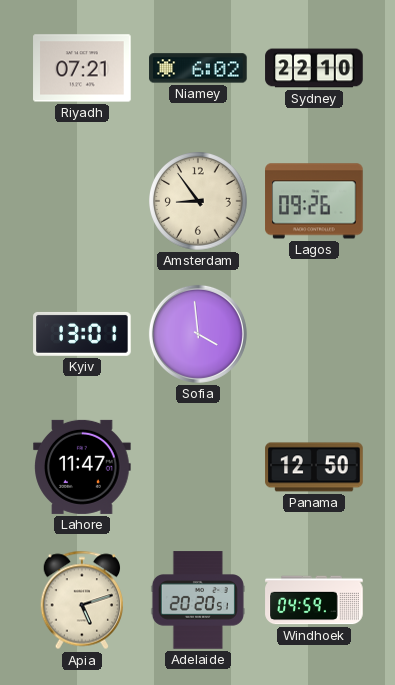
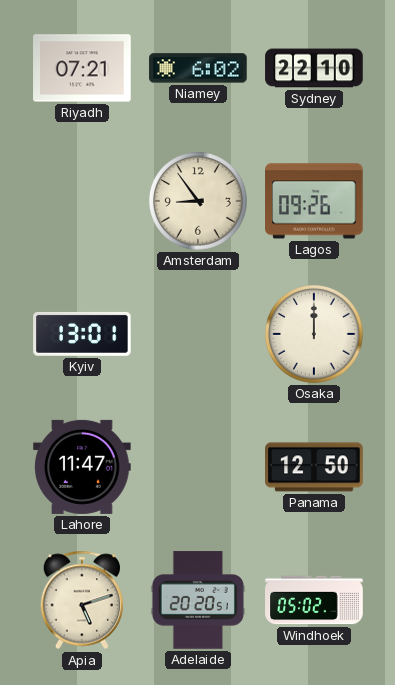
Sofia: 3:59 -> none (198, 334)
Osaka: none -> 12:00 (315, 335)
Windhoek: 04:59 -> 05:02 (314, 600)
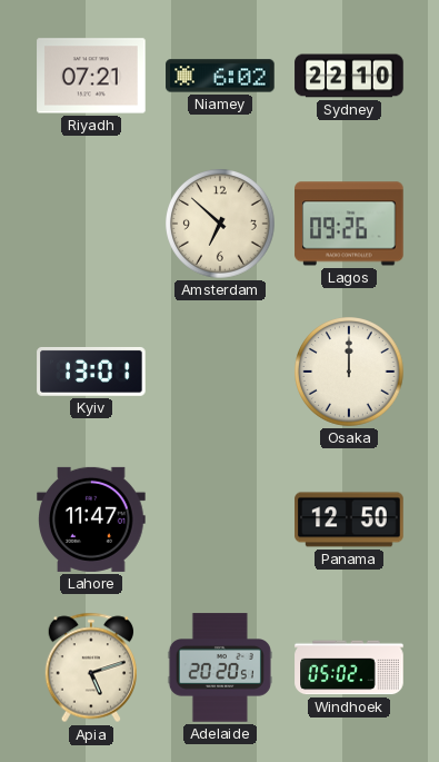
Amsterdam: 8:54 -> 6:52 (221, 225)
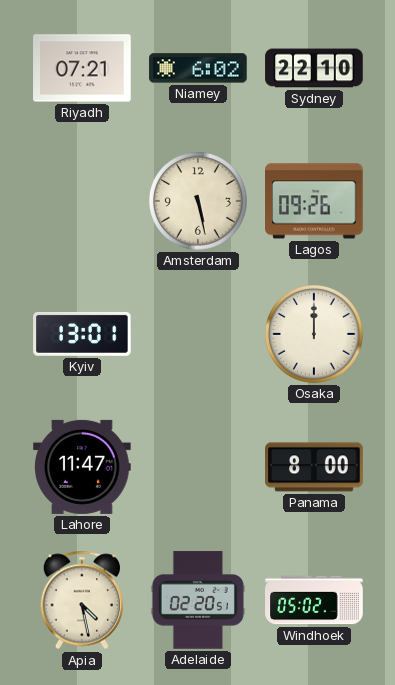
Amsterdam: 6:52 -> 5:28 (199, 202)
Panama: 12:50 -> 8:00 (314, 467)
Apia: 5:12 -> 4:28 (82, 600)
Adelaide: 20:20 -> 02:20 (198, 600)
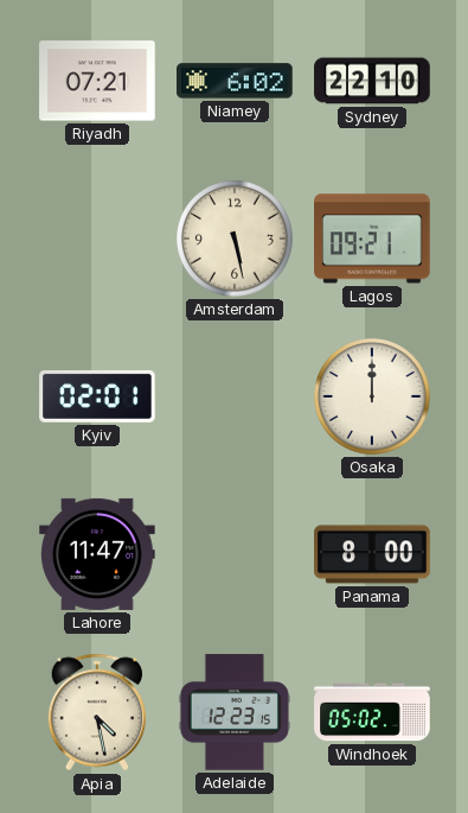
Lagos: 09:26 -> 09:21 (372, 239)
Kyiv: 13:01 -> 02:01 (97, 396)
Adelaide: 02:20 -> 12:23 (235, 712)
